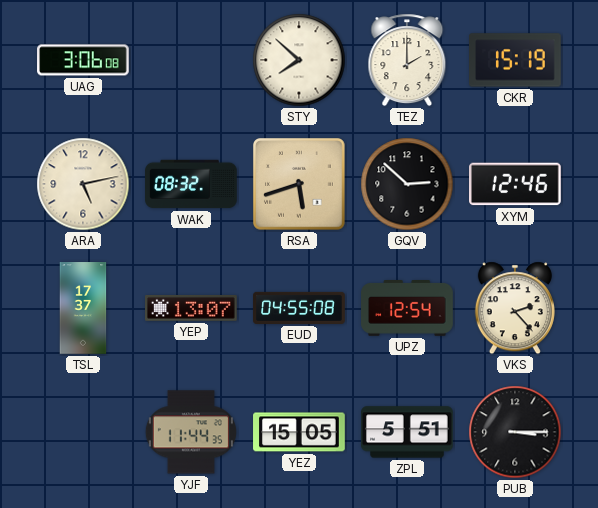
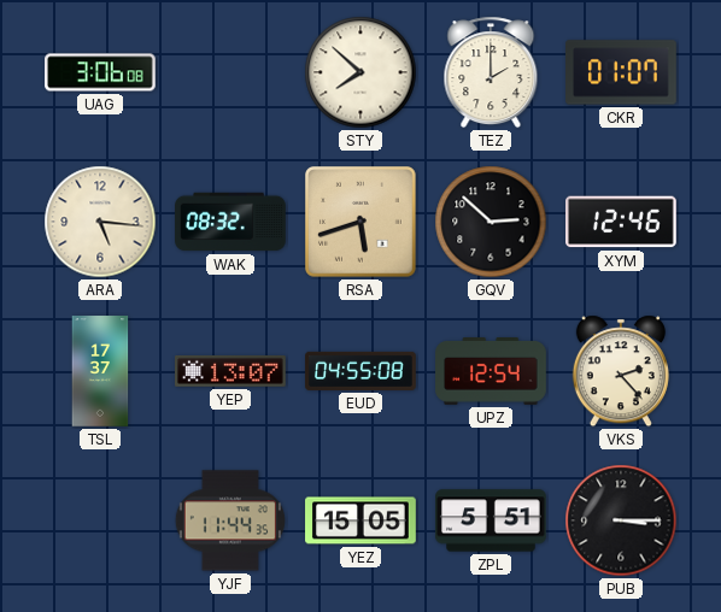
CKR: 15:19 -> 01:07 (622, 72)
ARA: 5:13 -> 5:16 (100, 222)
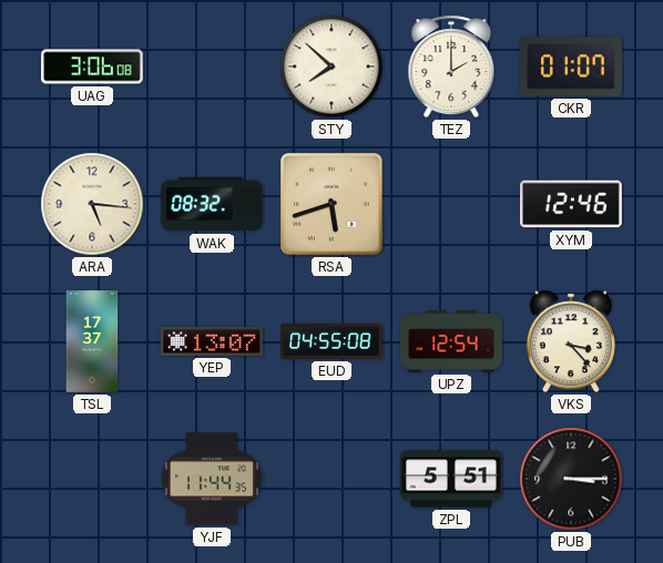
GQV: 2:52 -> none (491, 222)
VKS: 2:23 -> 3:23 (571, 341)
YEZ: 15:05 -> none (360, 520)
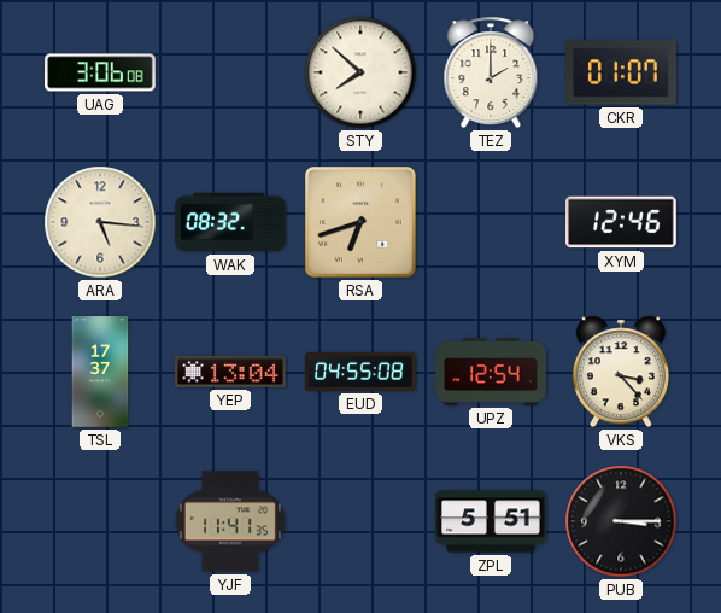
RSA: 5:42 -> 6:42 (360, 222)
YEP: 13:07 -> 13:04 (231, 373)
YJF: 11:44 -> 11:41 (230, 521)
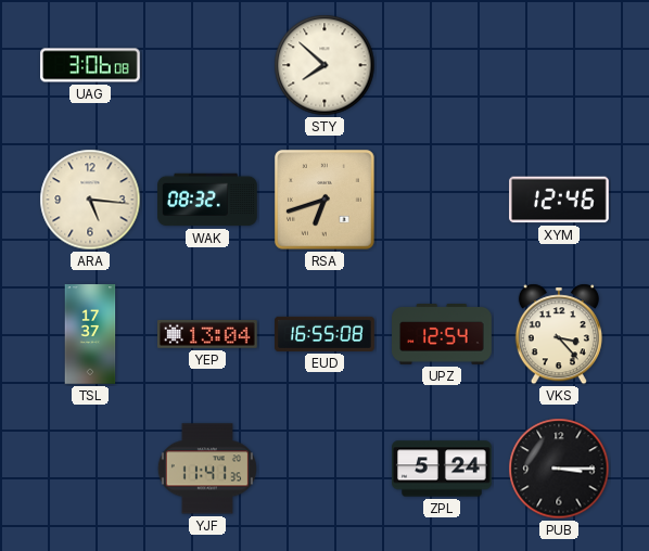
TEZ: 2:00 -> none (491, 72)
CKR: 01:07 -> none (622, 72)
EUD: 04:55 -> 16:55 (324, 334)
ZPL: 5:51 -> 5:24 (442, 469)
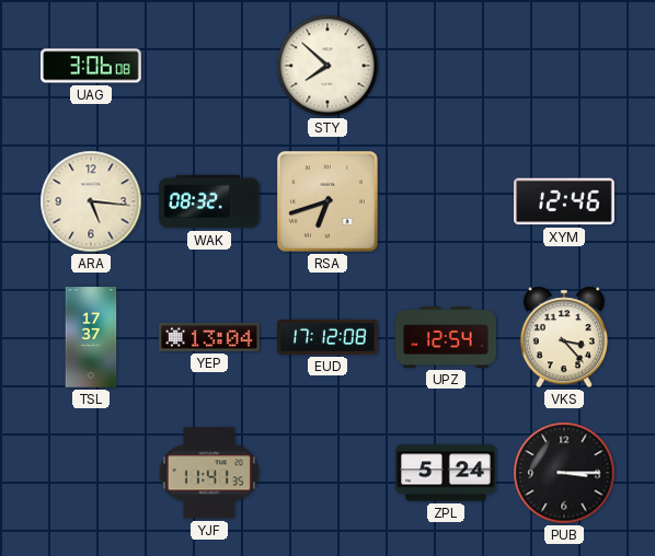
EUD: 16:55 -> 17:12 (327, 337)
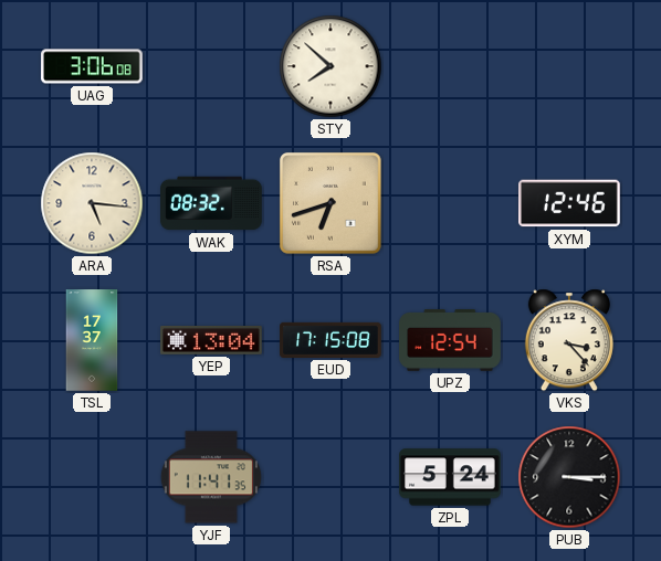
EUD: 17:12 -> 17:15 (330, 340)
